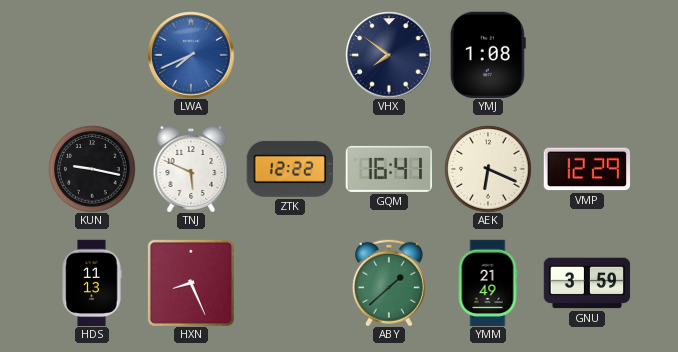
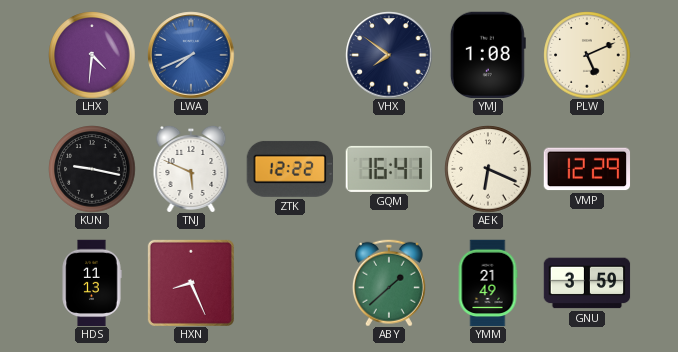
LHX: none -> 4:31 (92, 55)
PLW: none -> 5:11 (587, 55)
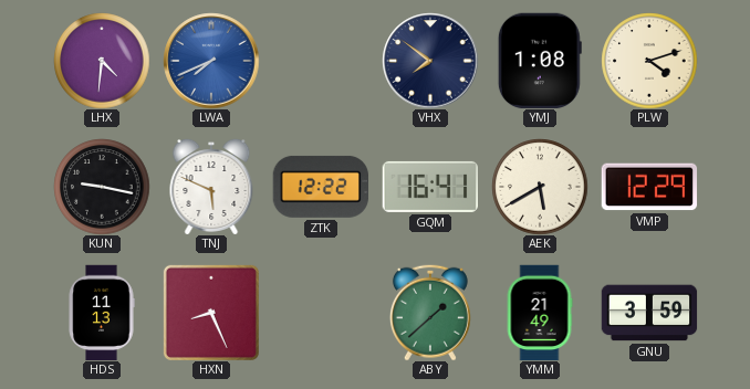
PLW: 5:11 -> 4:12 (649, 61)
AEK: 6:19 -> 5:40 (540, 187)
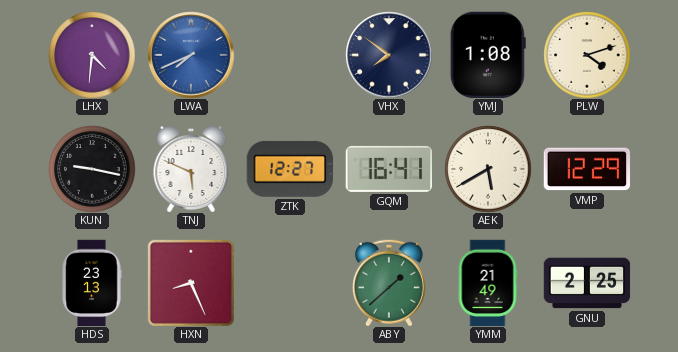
ZTK: 12:22 -> 12:27 (289, 169)
HDS: 11:13 -> 23:13 (92, 283)
GNU: 3:59 -> 2:25 (587, 283)
